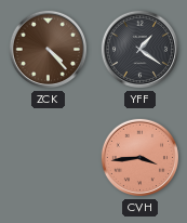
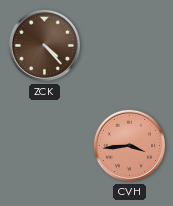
YFF: 1:21 -> none (141, 50)
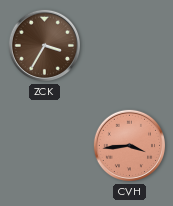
ZCK: 4:23 -> 3:35 (45, 46)
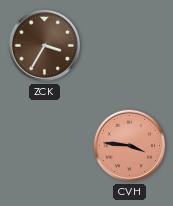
CVH: 3:44 -> 3:46 (130, 146)
